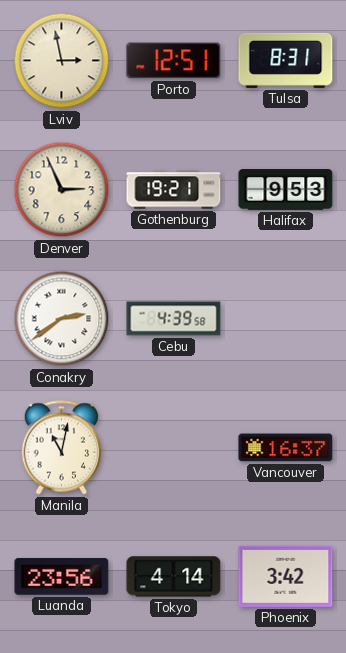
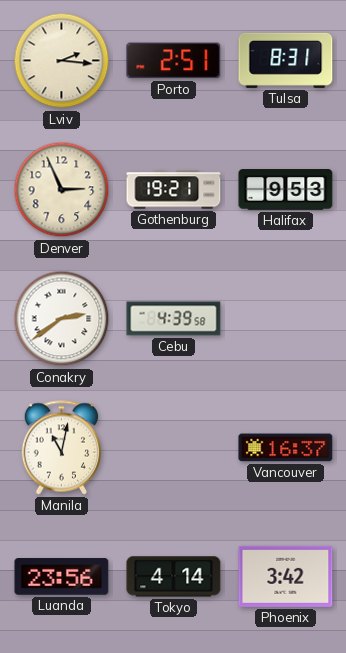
Lviv: 2:58 -> 2:16 (62, 61)
Porto: 12:51 -> 2:51 (174, 61)
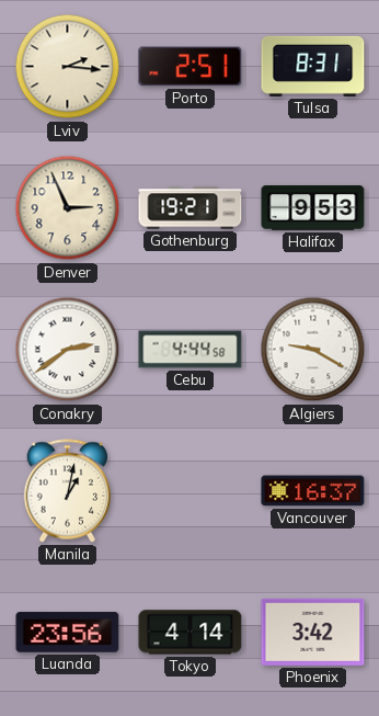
Cebu: 4:39 -> 4:44 (191, 350)
Algiers: none -> 9:20 (313, 350)
Manila: 11:02 -> 1:02 (68, 491)
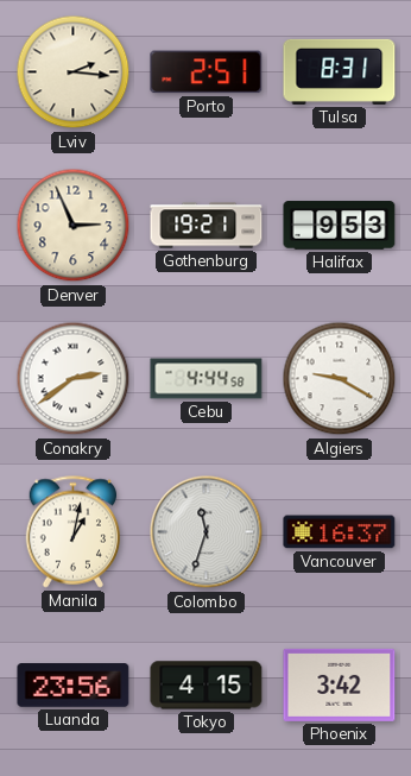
Colombo: none -> 11:33 (207, 532)
Tokyo: 4:14 -> 4:15 (207, 686)
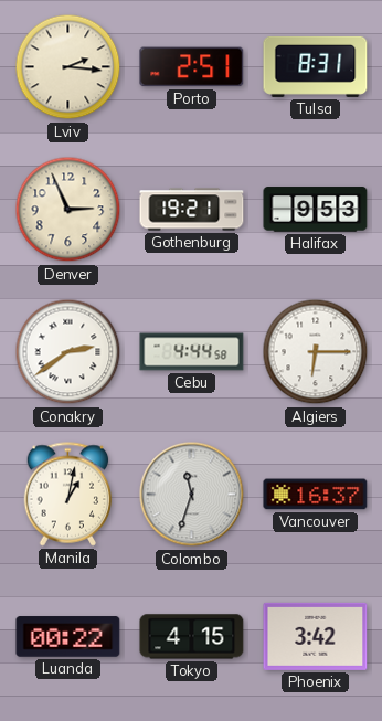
Algiers: 9:20 -> 6:15 (316, 352)
Luanda: 23:56 -> 00:22 (68, 637)
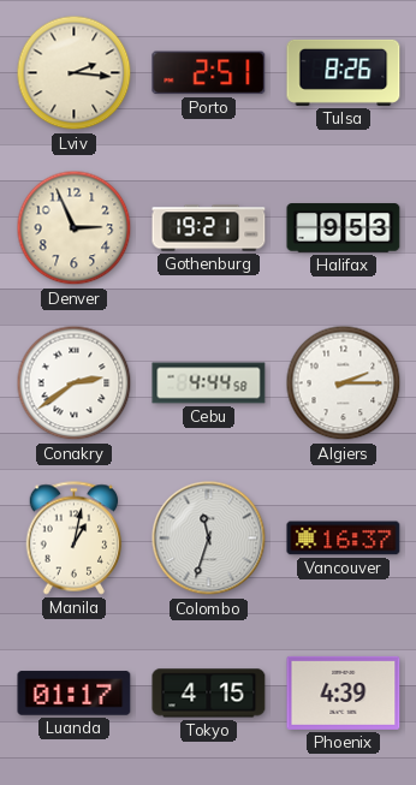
Tulsa: 8:31 -> 8:26 (344, 72)
Algiers: 6:15 -> 2:15 (344, 383)
Luanda: 00:22 -> 01:17 (75, 694)
Phoenix: 3:42 -> 4:39 (344, 692)
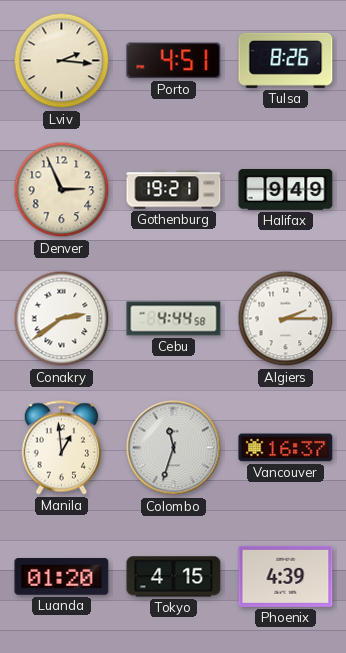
Porto: 2:51 -> 4:51 (174, 61)
Halifax: 9:53 -> 9:49 (286, 190)
Manila: 1:02 -> 12:59 (62, 448)
Luanda: 01:17 -> 01:20 (62, 577)
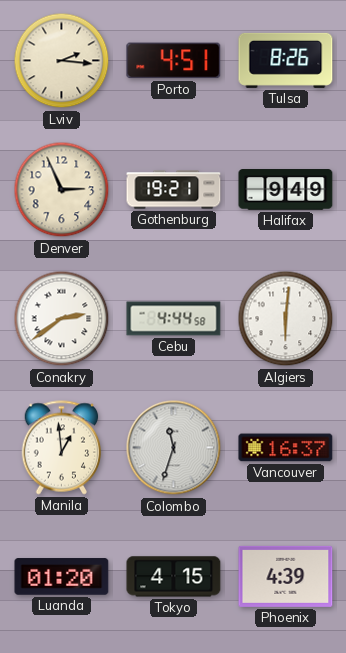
Algiers: 2:15 -> 6:01 (286, 319)
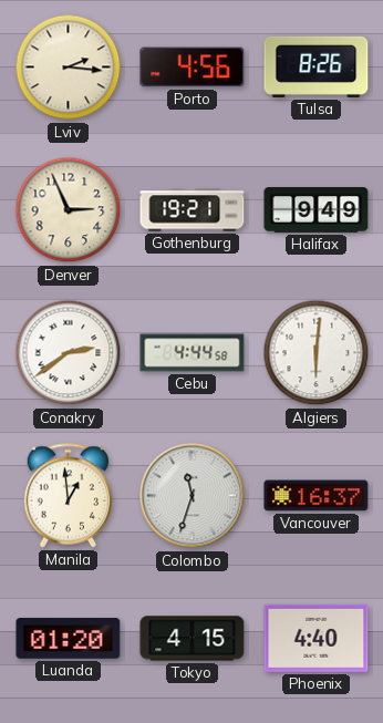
Porto: 4:51 -> 4:56 (193, 68)
Phoenix: 4:39 -> 4:40 (317, 638)
